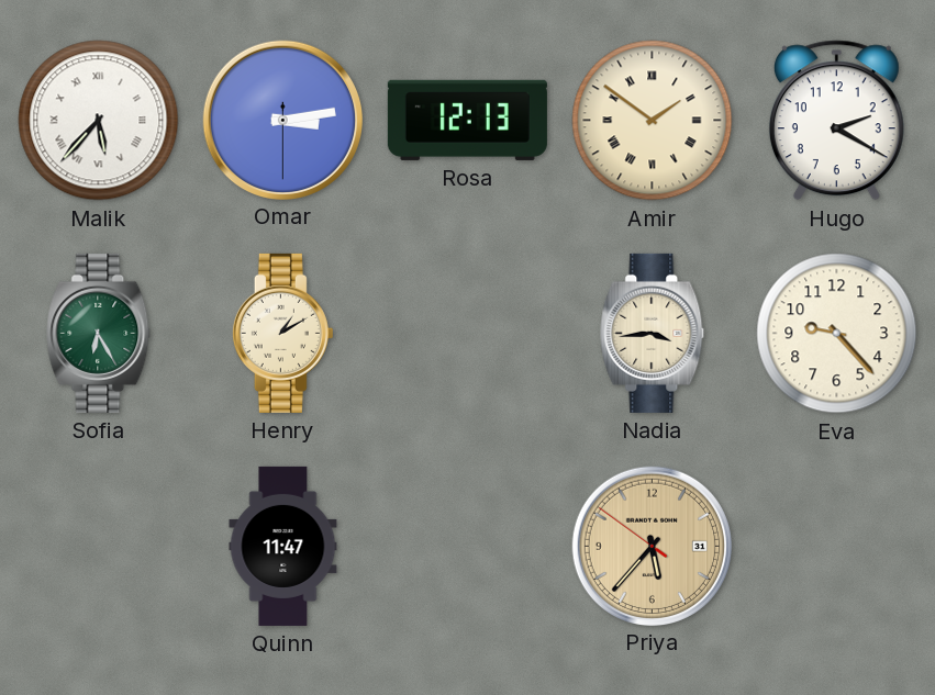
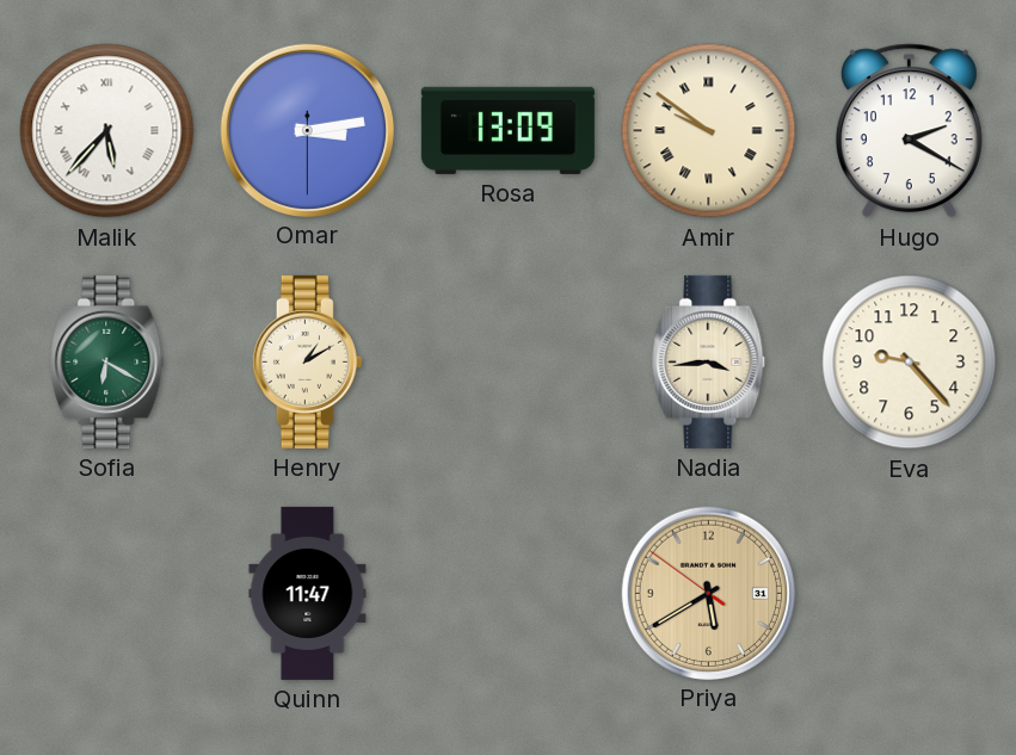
Rosa: 12:13 -> 13:09 (507, 130)
Amir: 1:51 -> 9:51 (709, 131)
Sofia: 6:25 -> 6:20 (107, 361)
Priya: 5:36 -> 5:39 (708, 593)
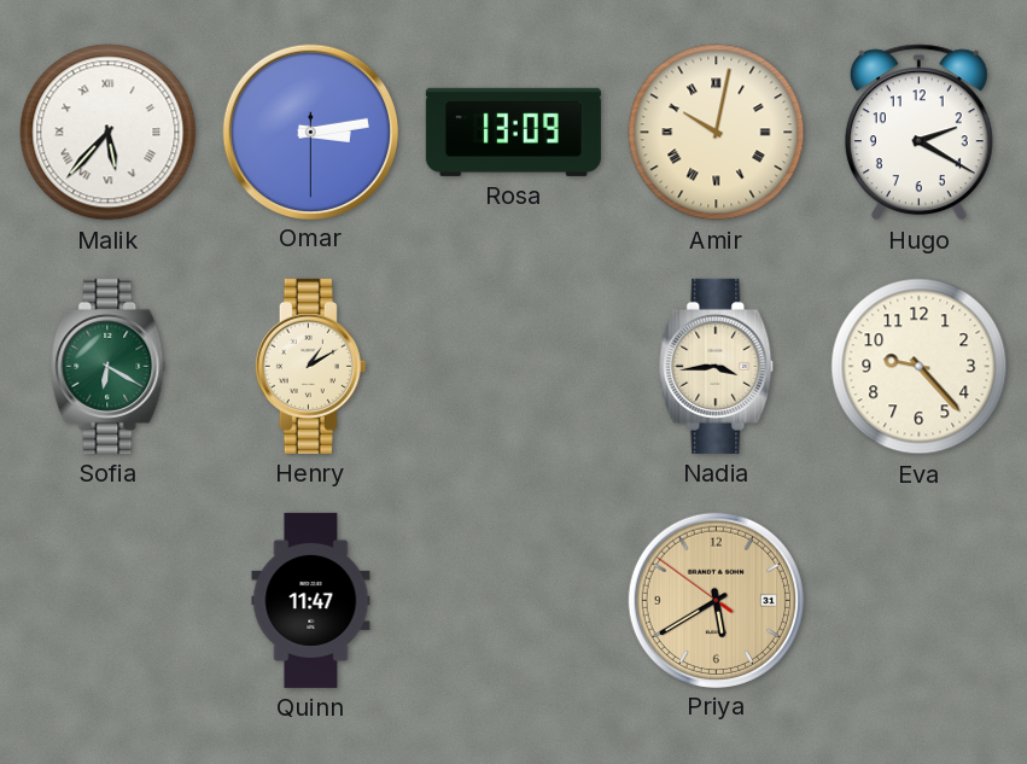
Amir: 9:51 -> 10:02 (717, 133)
